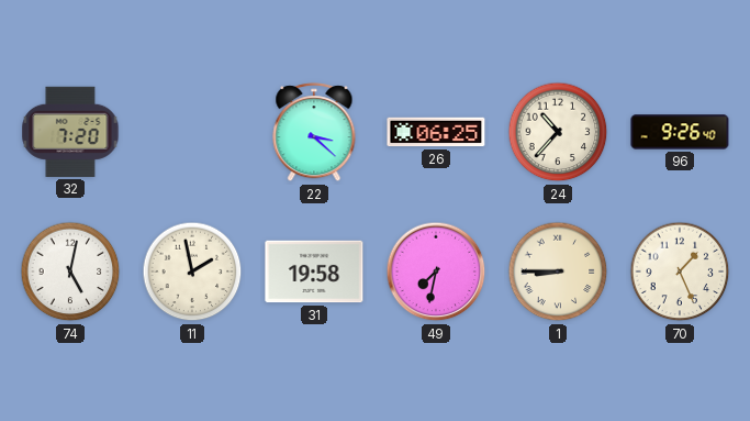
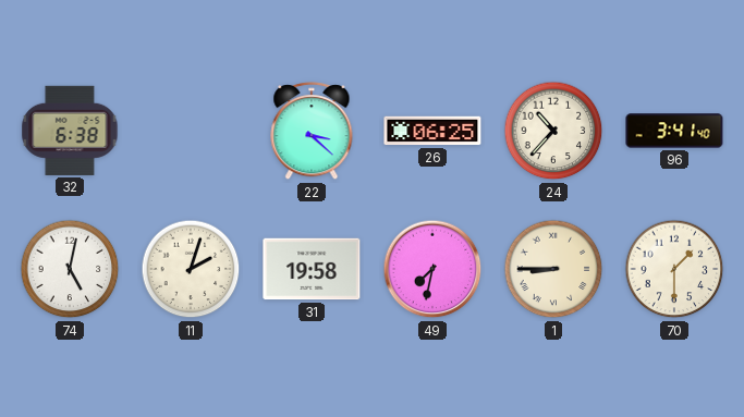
32: 7:20 -> 6:38 (70, 131)
96: 9:26 -> 3:41 (674, 131)
11: 1:58 -> 2:03 (191, 269)
70: 1:26 -> 1:30 (674, 269)
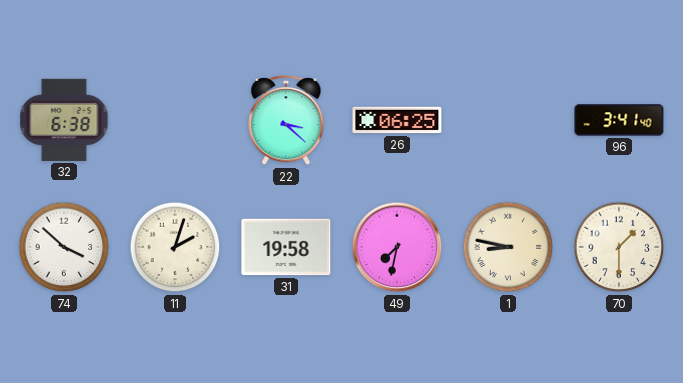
24: 10:37 -> none (553, 131)
74: 5:02 -> 3:52 (64, 247)
1: 8:45 -> 8:47 (508, 247)
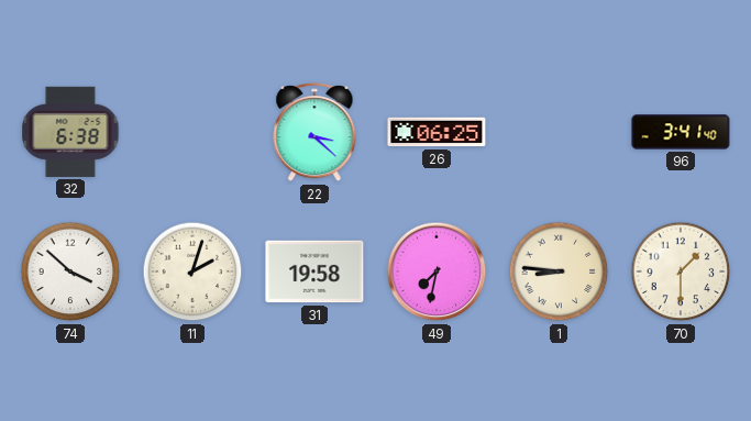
1: 8:47 -> 8:46 (559, 272)
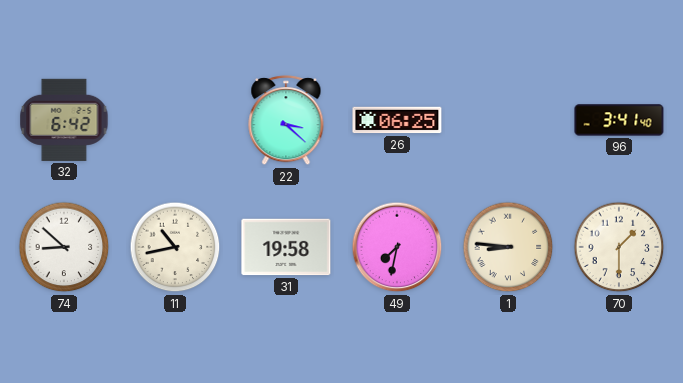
32: 6:38 -> 6:42 (64, 120)
74: 3:52 -> 8:52 (64, 247)
11: 2:03 -> 10:43 (175, 247)
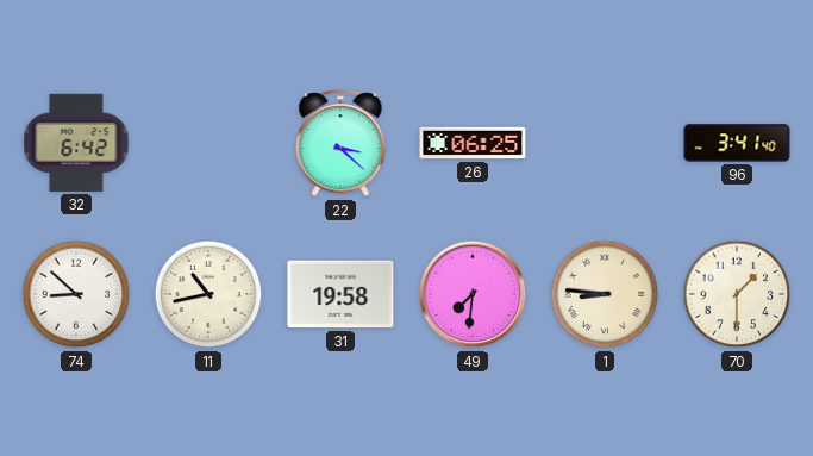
49: 7:32 -> 7:31 (473, 294)
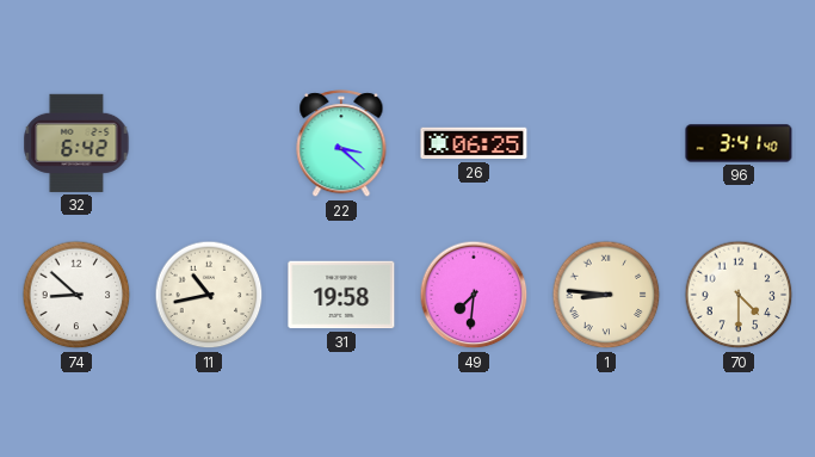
70: 1:30 -> 4:30 (739, 295)
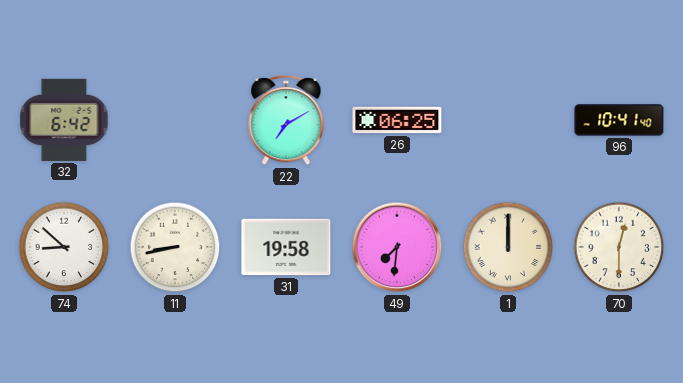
22: 3:22 -> 7:10 (286, 121)
96: 3:41 -> 10:41 (619, 120)
11: 10:43 -> 8:43 (175, 247)
1: 8:46 -> 12:00 (508, 247)
70: 4:30 -> 12:30 (619, 247)
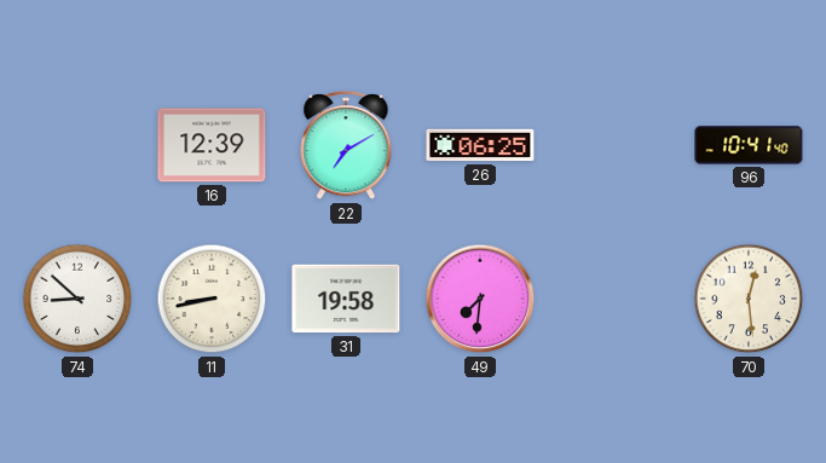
32: 6:42 -> none (64, 120)
16: none -> 12:39 (212, 145)
1: 12:00 -> none (508, 247)
70: 12:30 -> 12:29 (749, 299)
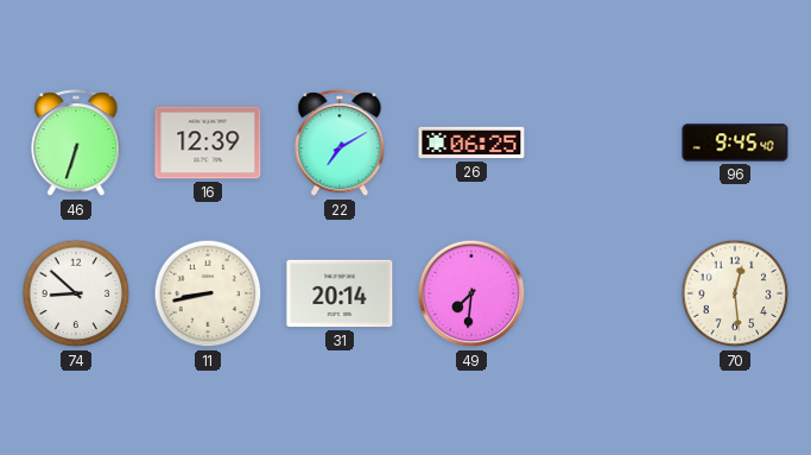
46: none -> 6:33 (76, 144)
96: 10:41 -> 9:45 (735, 143)
31: 19:58 -> 20:14 (340, 293)
